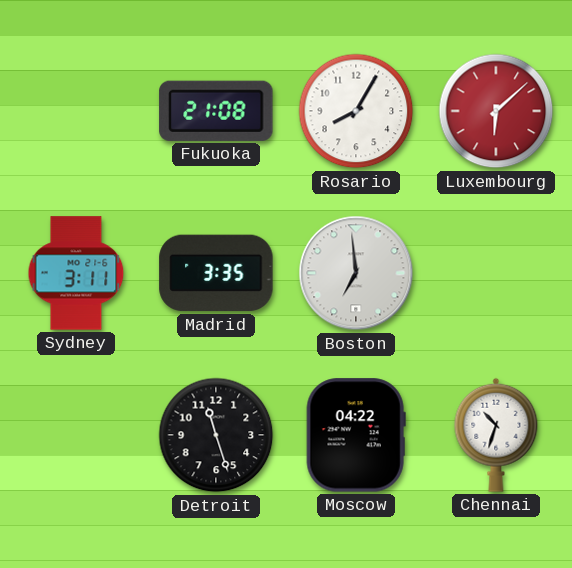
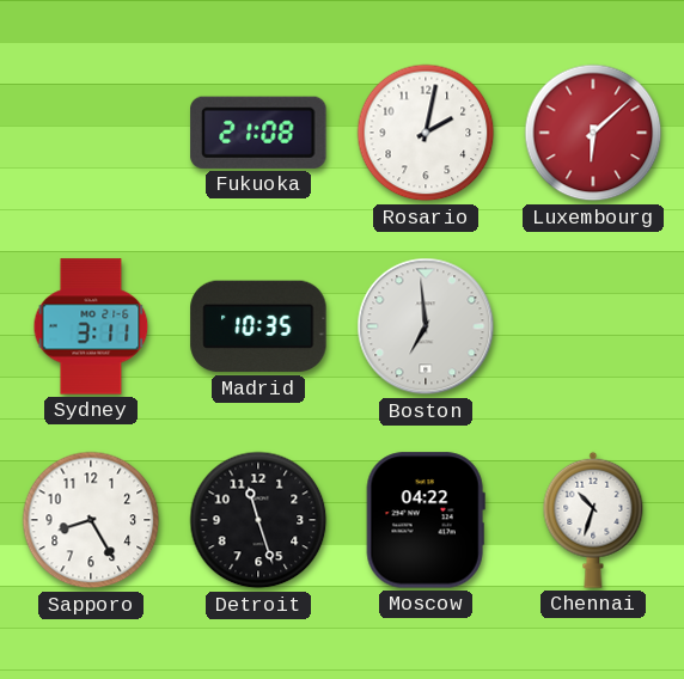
Rosario: 8:05 -> 2:02 (426, 133)
Madrid: 3:35 -> 10:35 (258, 326)
Sapporo: none -> 8:25 (91, 520)
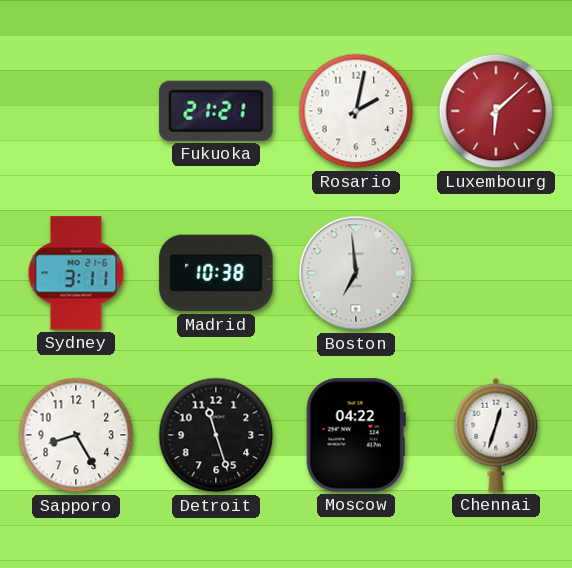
Fukuoka: 21:08 -> 21:21 (216, 111)
Madrid: 10:35 -> 10:38 (216, 273)
Chennai: 10:33 -> 12:33 (496, 435)
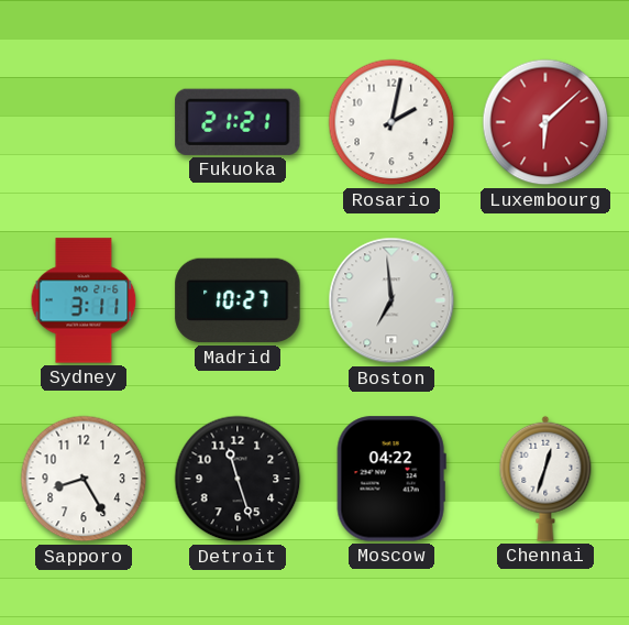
Madrid: 10:38 -> 10:27 (238, 300)
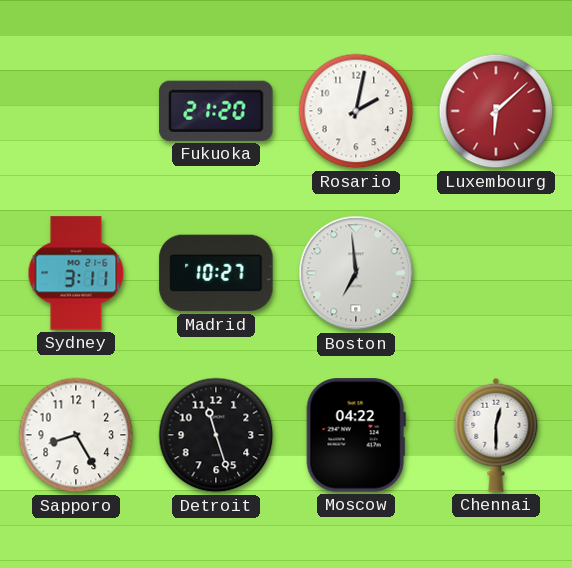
Fukuoka: 21:21 -> 21:20 (216, 111)
Chennai: 12:33 -> 12:30 (496, 435)
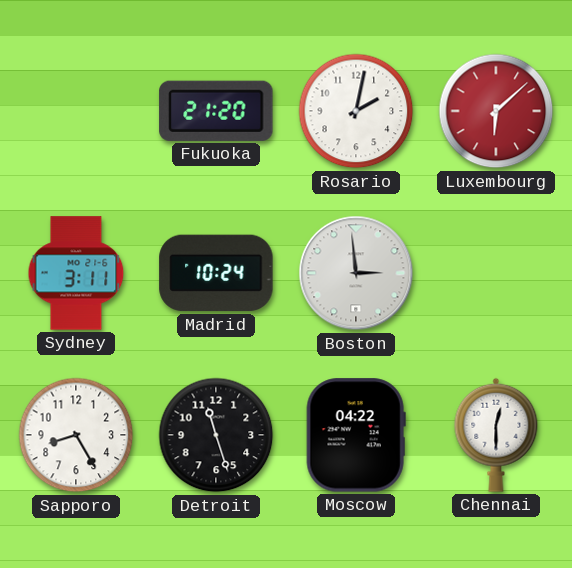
Madrid: 10:27 -> 10:24 (216, 273)
Boston: 6:59 -> 2:59 (356, 273)
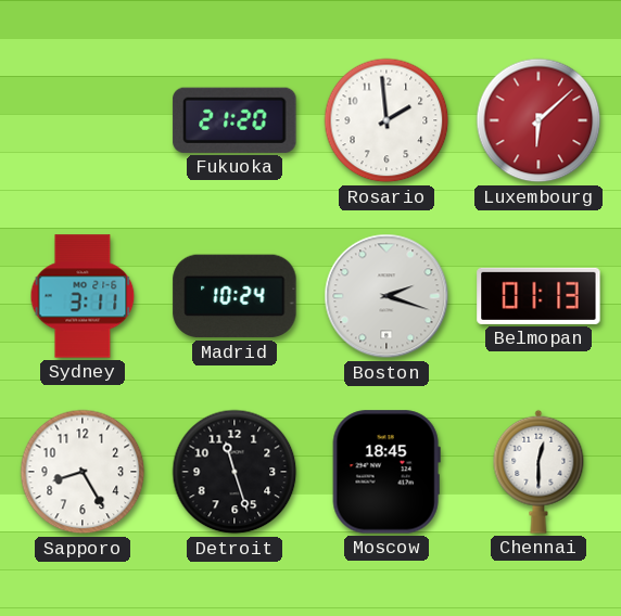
Rosario: 2:02 -> 1:59 (386, 120)
Boston: 2:59 -> 2:18 (386, 296)
Belmopan: none -> 01:13 (538, 296)
Moscow: 04:22 -> 18:45 (386, 472)
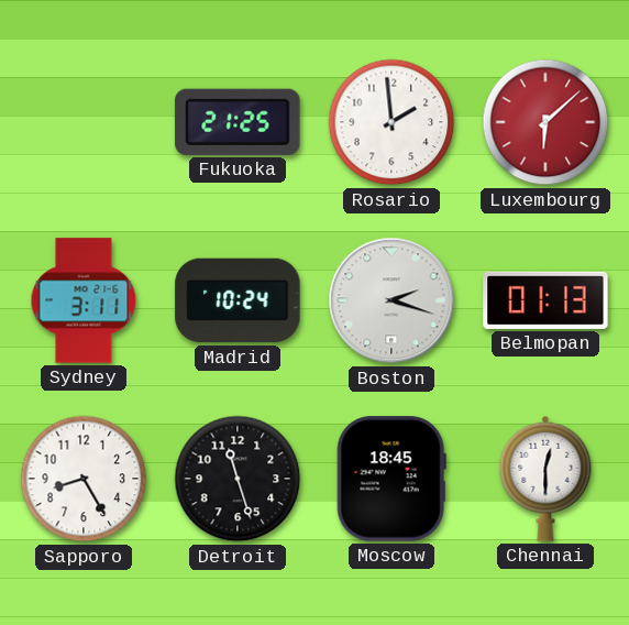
Fukuoka: 21:20 -> 21:25 (238, 122)
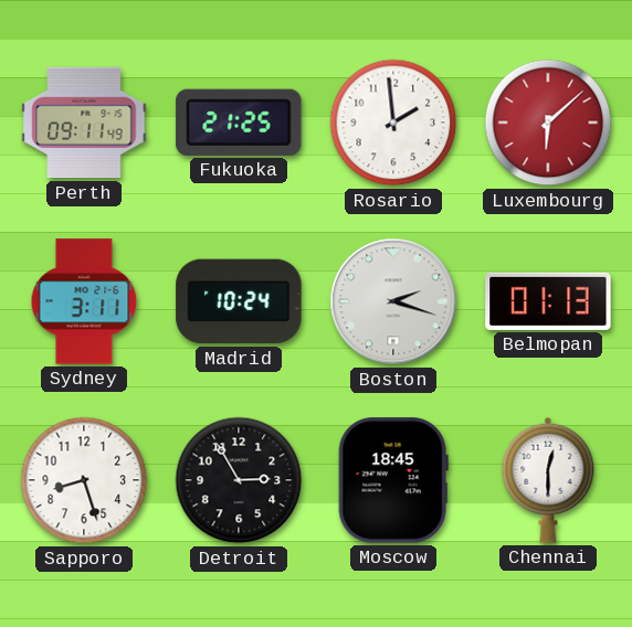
Perth: none -> 09:11 (84, 123)
Sapporo: 8:25 -> 8:27 (84, 480)
Detroit: 11:27 -> 2:55 (239, 480)
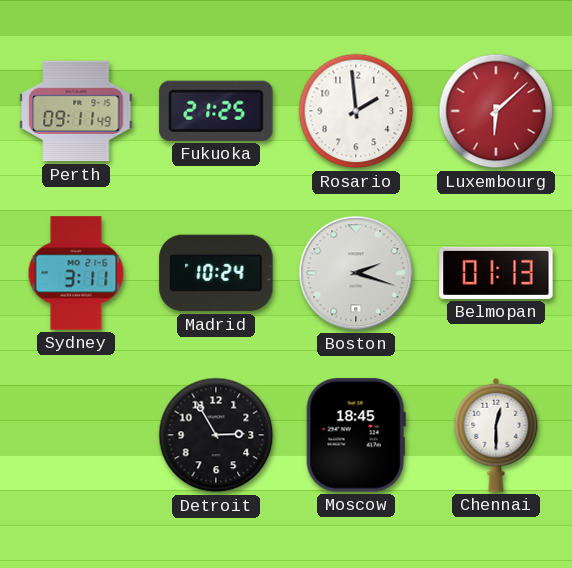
Sapporo: 8:27 -> none (84, 480)
